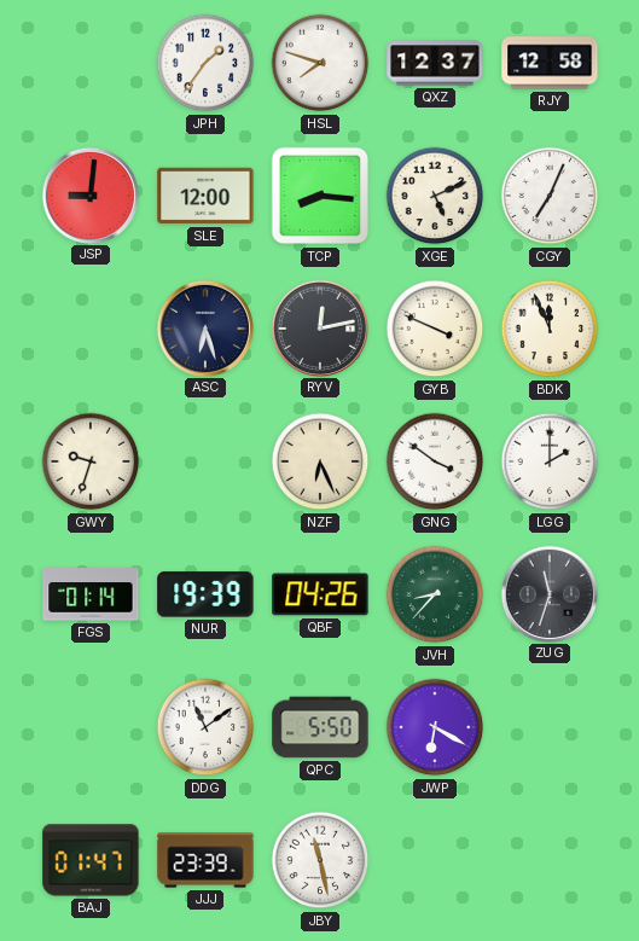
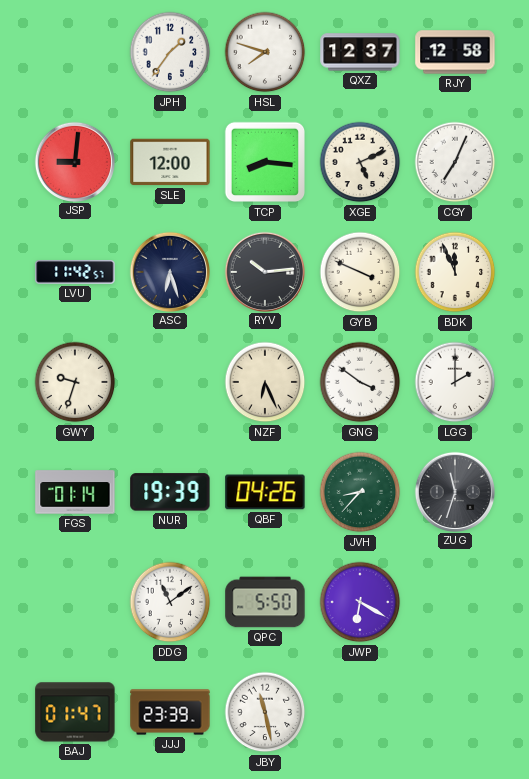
LVU: none -> 11:42 (75, 272)
RYV: 12:13 -> 10:14 (264, 271)
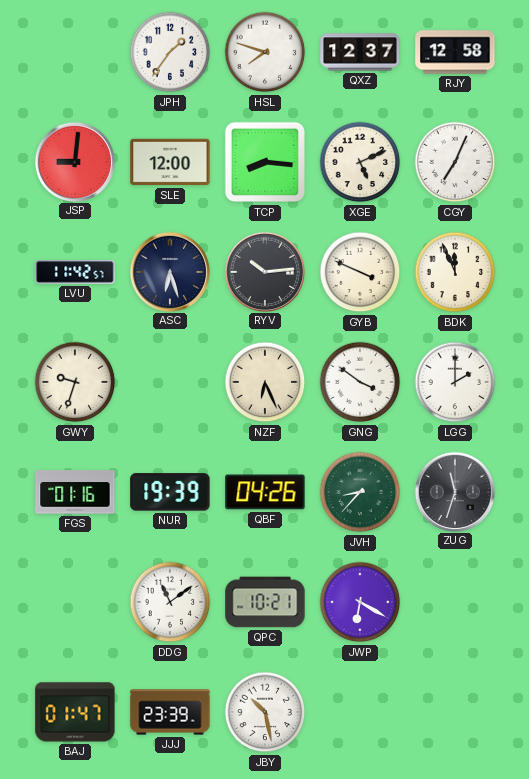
FGS: 01:14 -> 01:16 (75, 492)
QPC: 5:50 -> 10:21 (265, 602)
JBY: 11:28 -> 10:28 (265, 712)
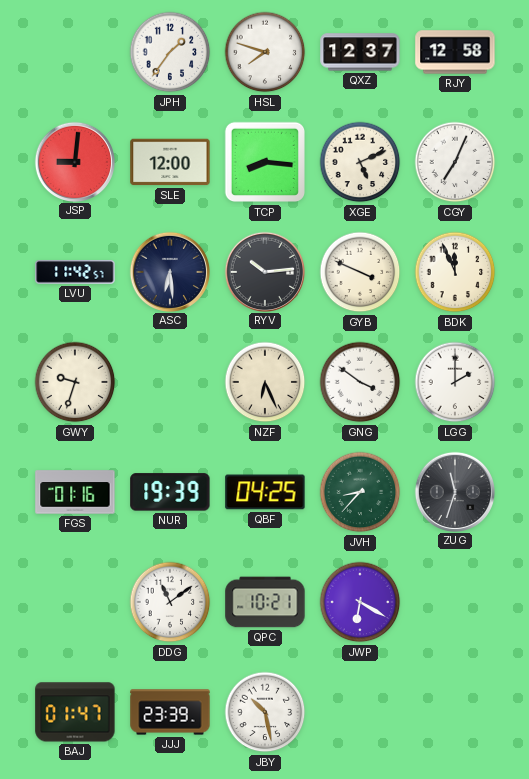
ASC: 6:27 -> 6:29 (169, 271)
QBF: 04:26 -> 04:25 (265, 492)
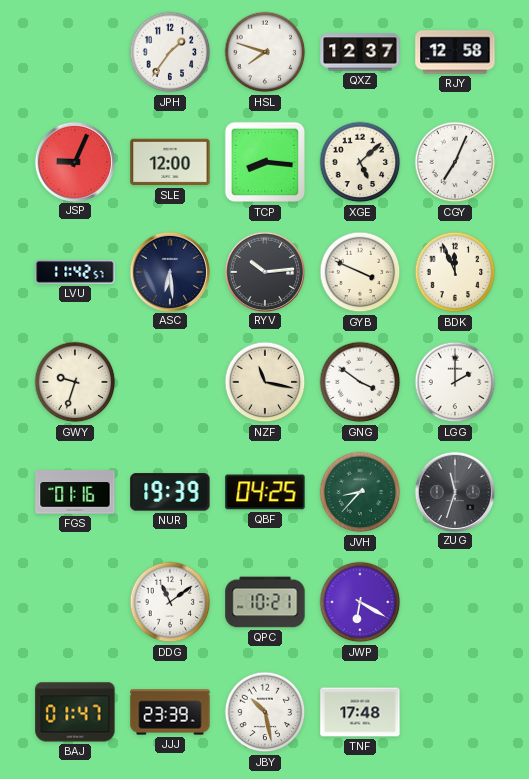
JSP: 9:01 -> 9:04 (74, 161)
XGE: 5:11 -> 5:08 (360, 162)
NZF: 6:26 -> 11:17 (265, 382)
TNF: none -> 17:48 (360, 712)
